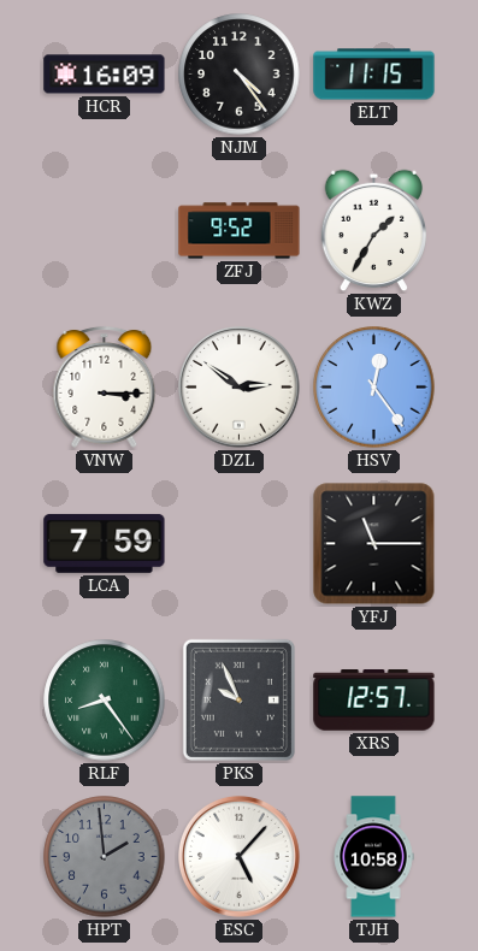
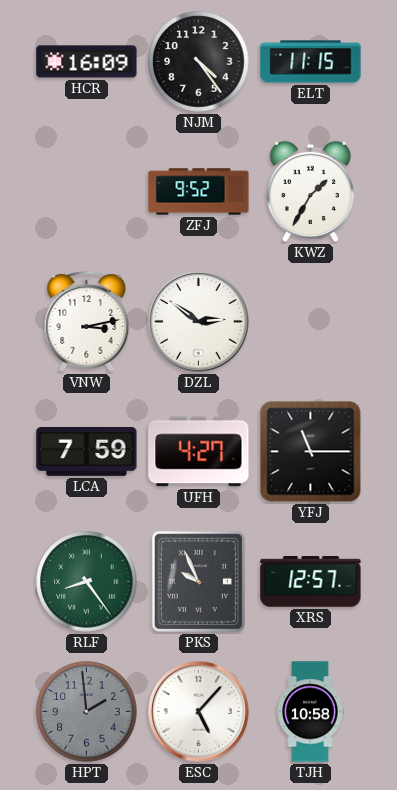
VNW: 3:15 -> 3:13 (87, 321)
HSV: 12:24 -> none (374, 388)
UFH: none -> 4:27 (199, 452)
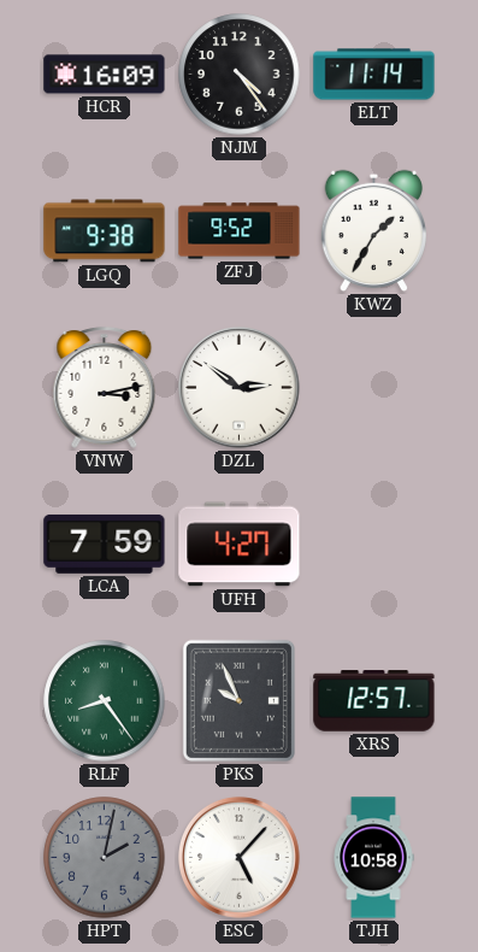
ELT: 11:15 -> 11:14 (374, 75)
LGQ: none -> 9:38 (105, 231)
YFJ: 11:15 -> none (311, 452)
HPT: 1:59 -> 2:02 (105, 858)
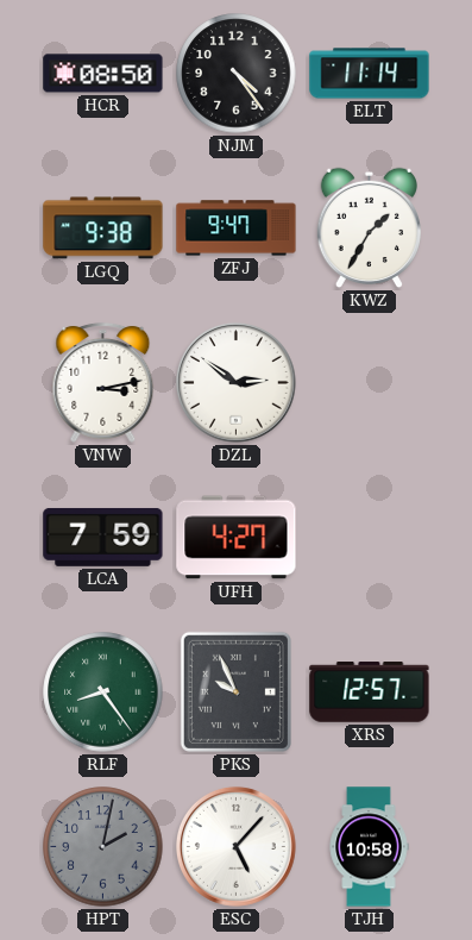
HCR: 16:09 -> 08:50 (103, 74)
ZFJ: 9:52 -> 9:47 (237, 228)
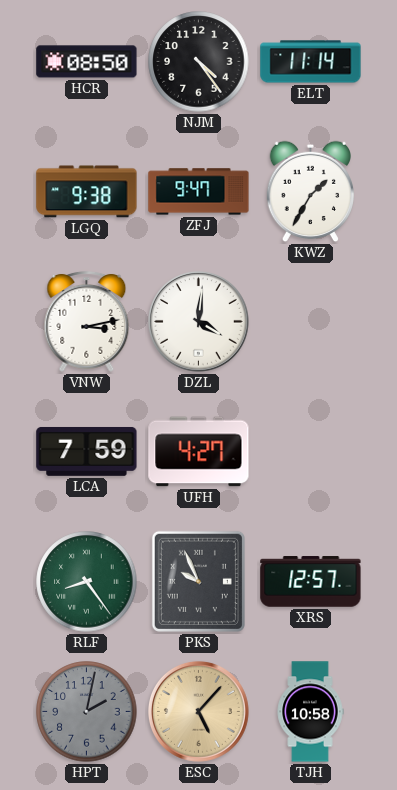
DZL: 2:51 -> 4:01 (198, 321)
ESC dial: white -> champagne (198, 711)
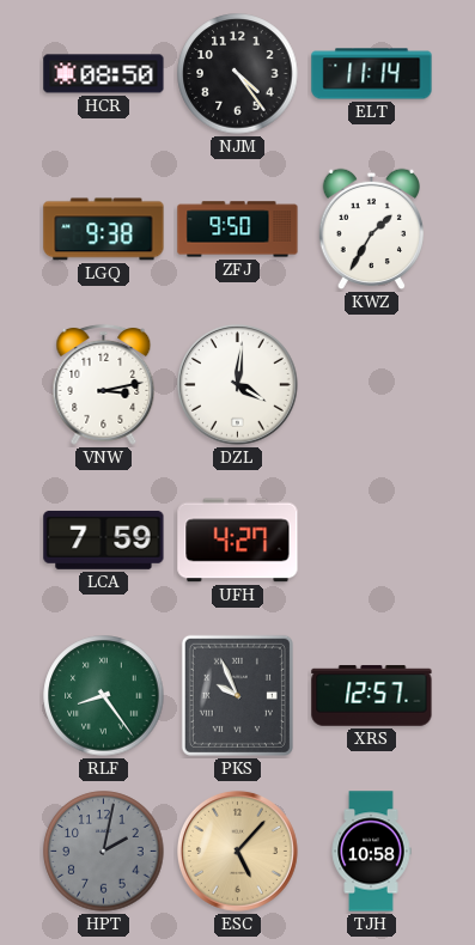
ZFJ: 9:47 -> 9:50 (238, 230)
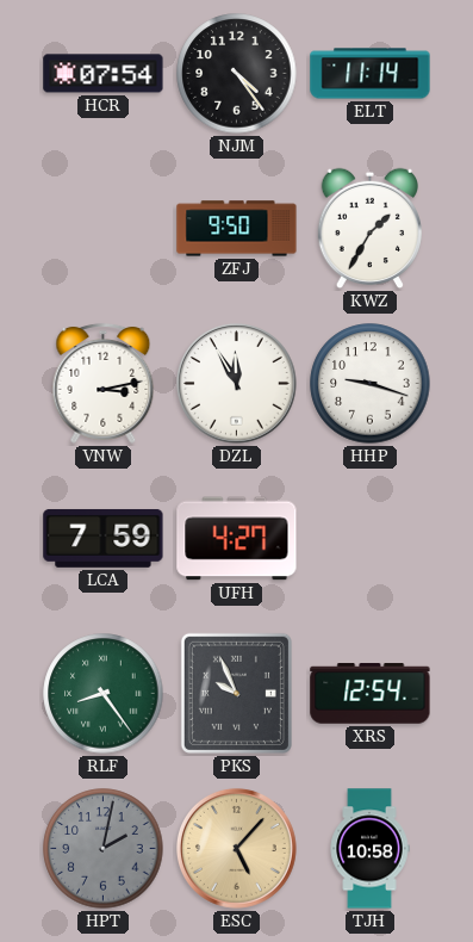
HCR: 08:50 -> 07:54 (104, 74)
LGQ: 9:38 -> none (104, 230)
DZL: 4:01 -> 11:55 (236, 383)
HHP: none -> 9:18 (371, 384)
XRS: 12:57 -> 12:54 (371, 694)
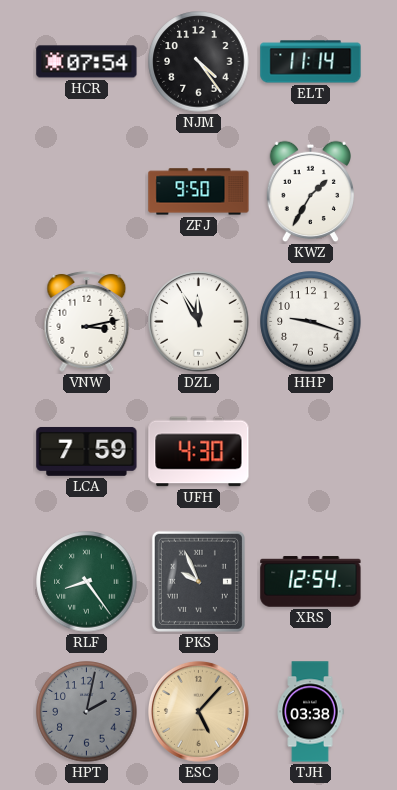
UFH: 4:27 -> 4:30 (199, 452)
TJH: 10:58 -> 03:38 (310, 712)
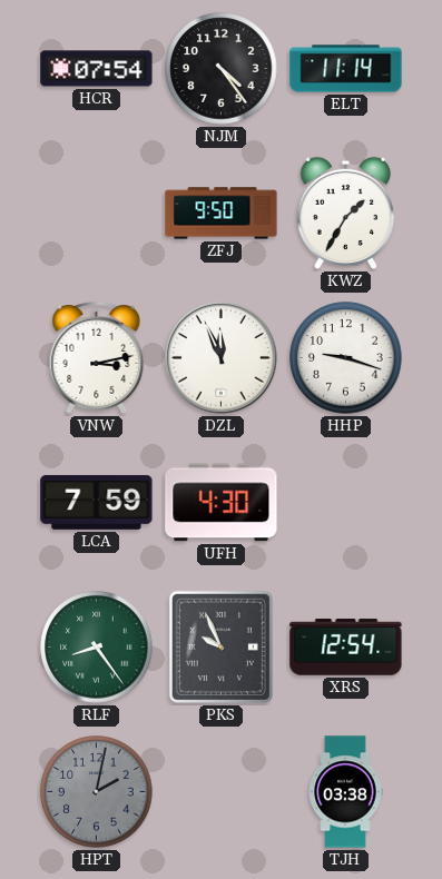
DZL: 11:55 -> 11:56 (220, 357)
ESC: 5:07 -> none (198, 711)
